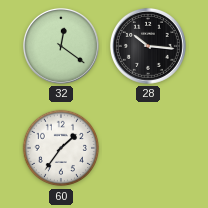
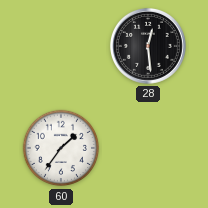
32: 12:21 -> none (61, 46)
28: 10:16 -> 12:29 (148, 46)
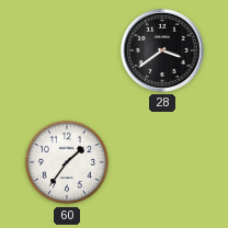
28: 12:29 -> 3:39 (162, 50)
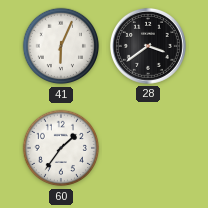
41: none -> 6:04 (61, 46)
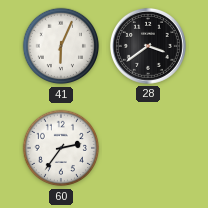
60: 1:36 -> 2:36 (61, 148)
